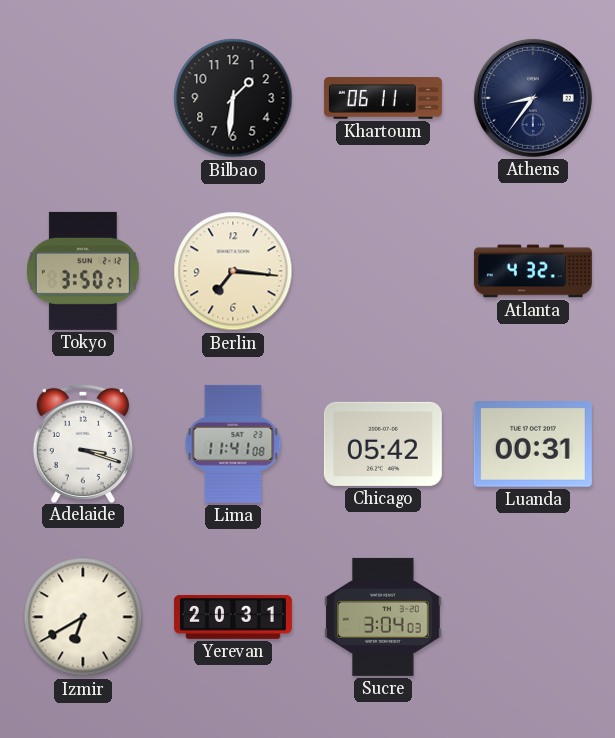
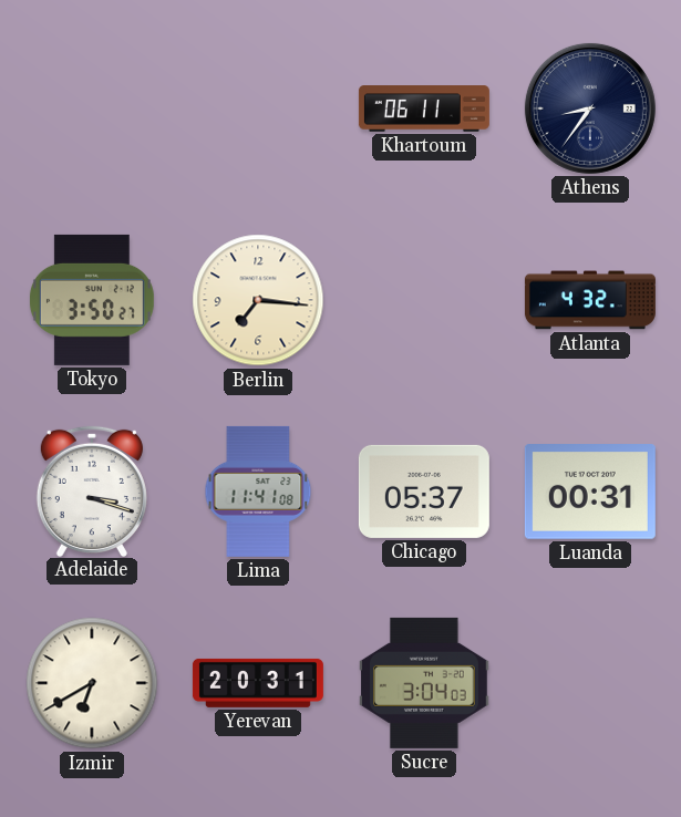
Bilbao: 1:31 -> none (233, 98)
Chicago: 05:42 -> 05:37 (424, 492)
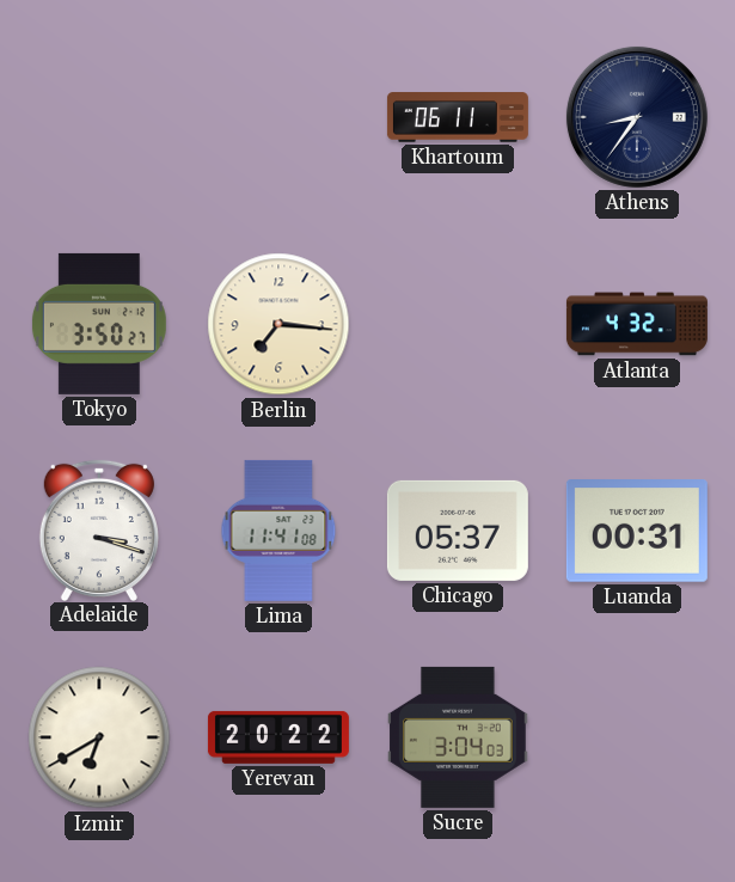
Yerevan: 20:31 -> 20:22 (278, 737)
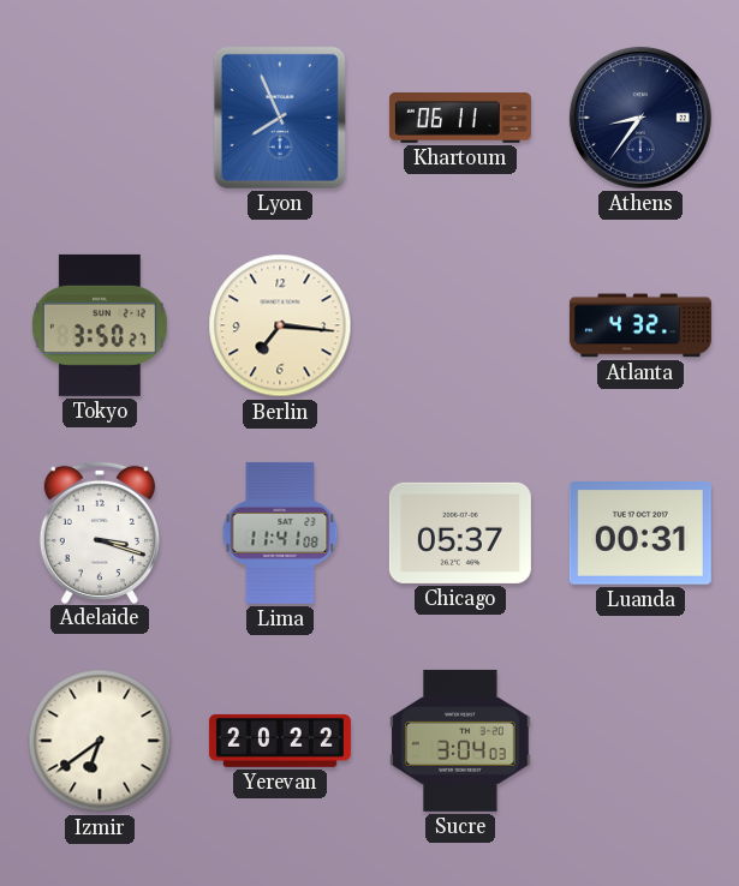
Lyon: none -> 7:56 (280, 118)
Izmir: 6:40 -> 6:39 (100, 741)
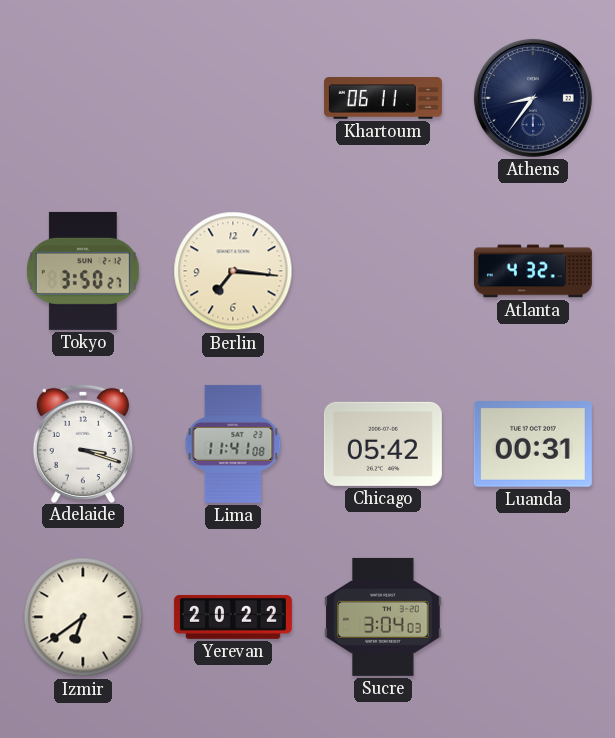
Lyon: 7:56 -> none (280, 118)
Chicago: 05:37 -> 05:42 (383, 444)
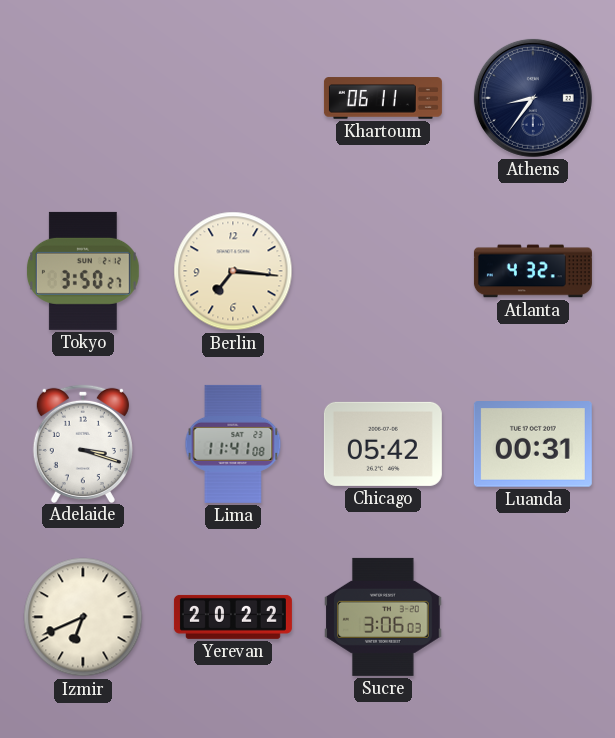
Izmir: 6:39 -> 6:41 (83, 617)
Sucre: 3:04 -> 3:06 (383, 617)
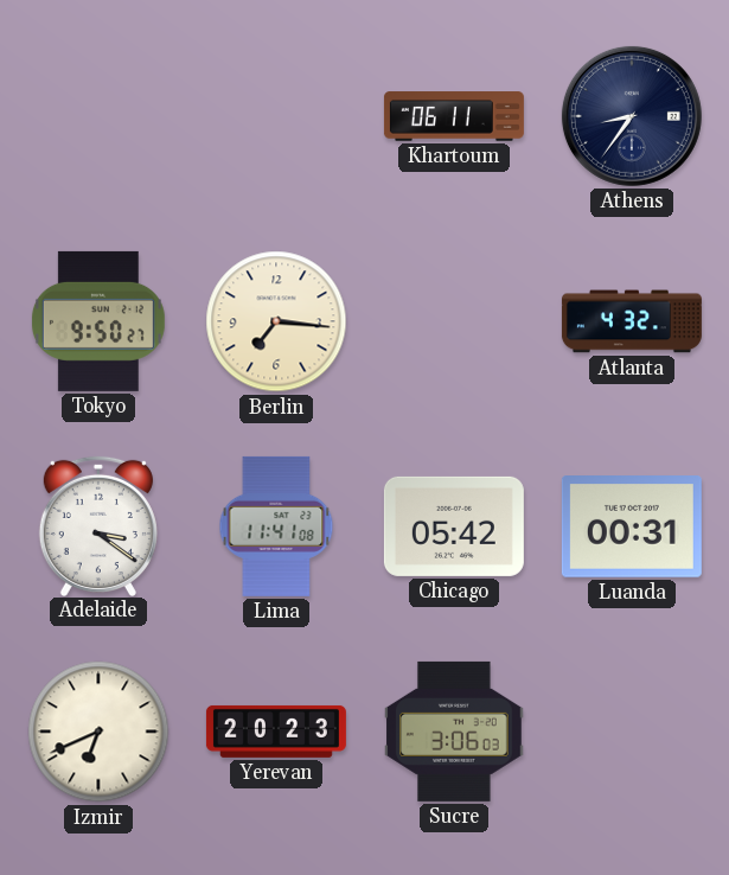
Tokyo: 3:50 -> 9:50 (98, 321)
Adelaide: 3:18 -> 3:21 (98, 525)
Yerevan: 20:22 -> 20:23 (276, 732)
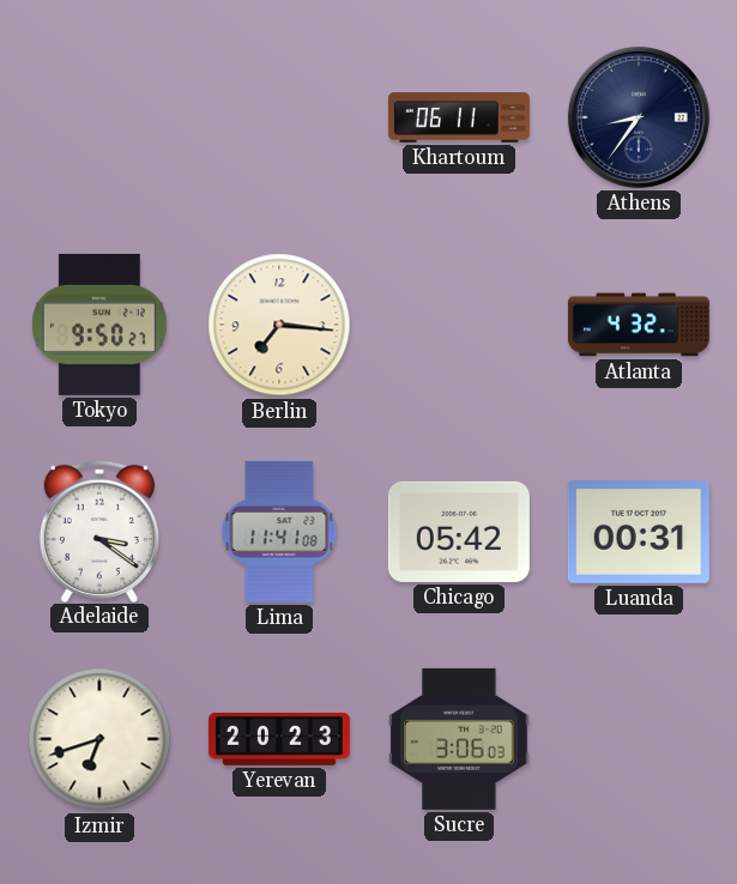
Izmir: 6:41 -> 6:42 (99, 739)
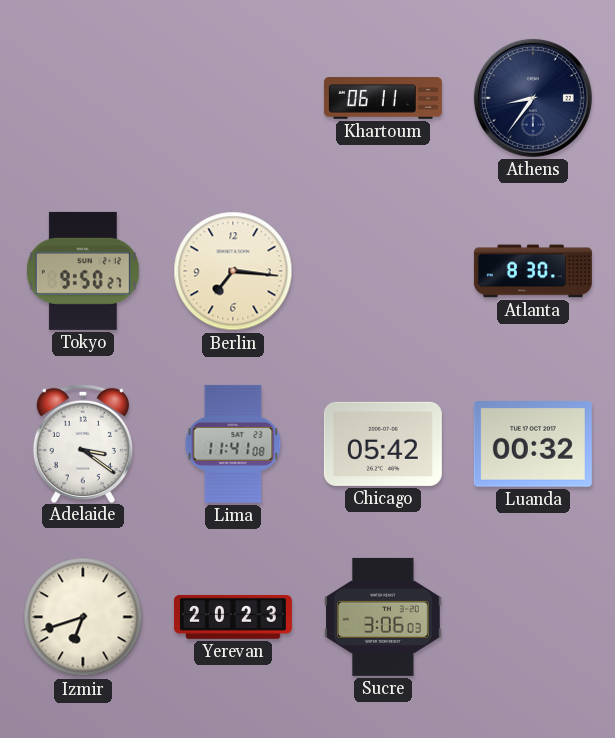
Atlanta: 4:32 -> 8:30 (533, 271)
Luanda: 00:31 -> 00:32 (533, 444)
